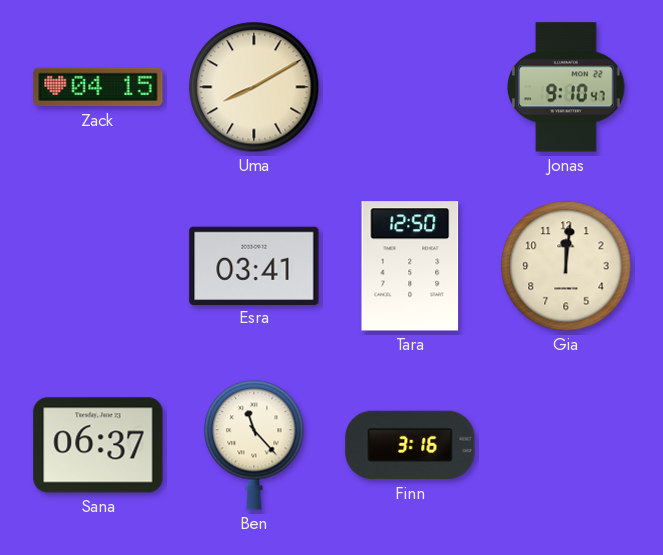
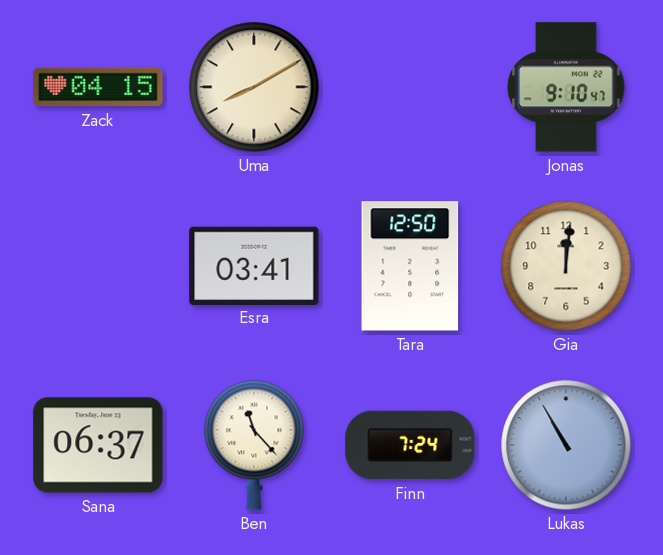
Finn: 3:16 -> 7:24 (410, 445)
Lukas: none -> 10:55 (566, 445)
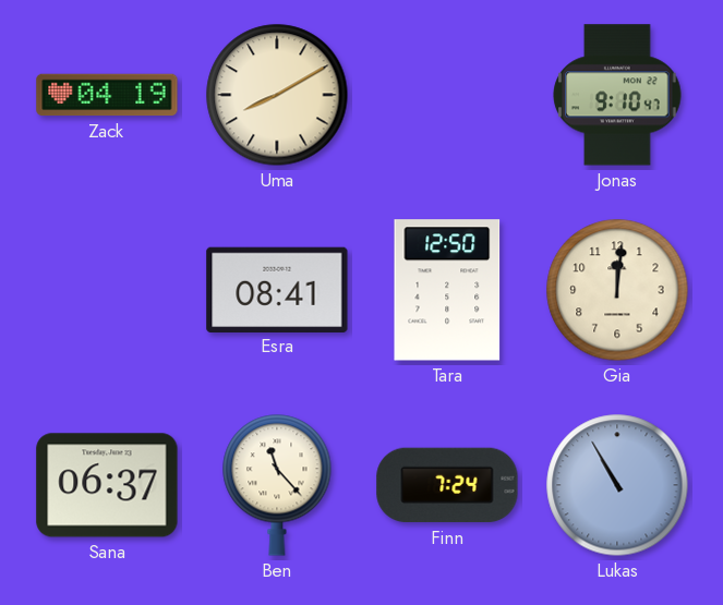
Zack: 04:15 -> 04:19 (107, 95)
Esra: 03:41 -> 08:41 (277, 289)
